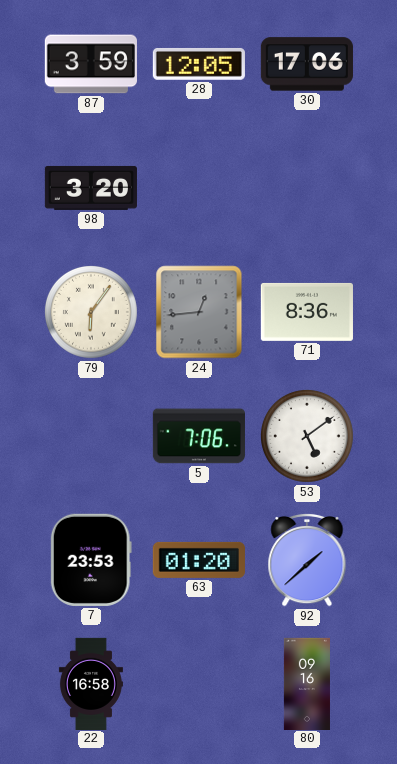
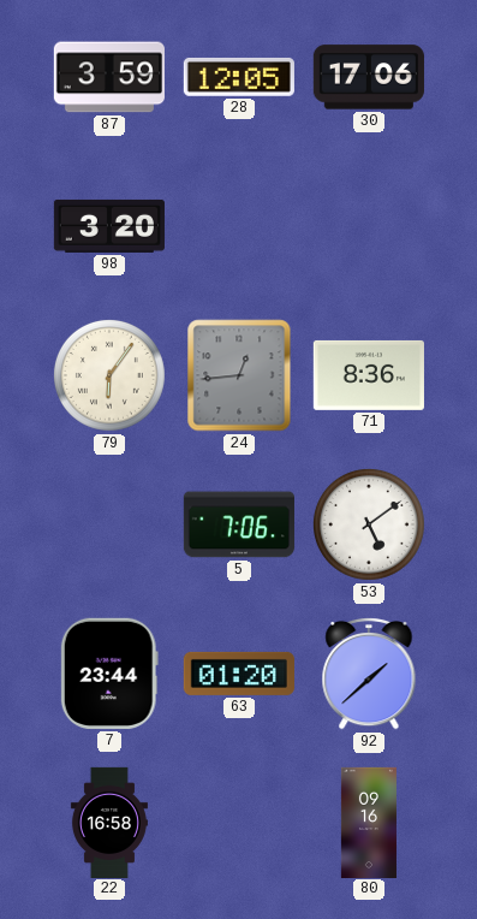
7: 23:53 -> 23:44 (109, 674)
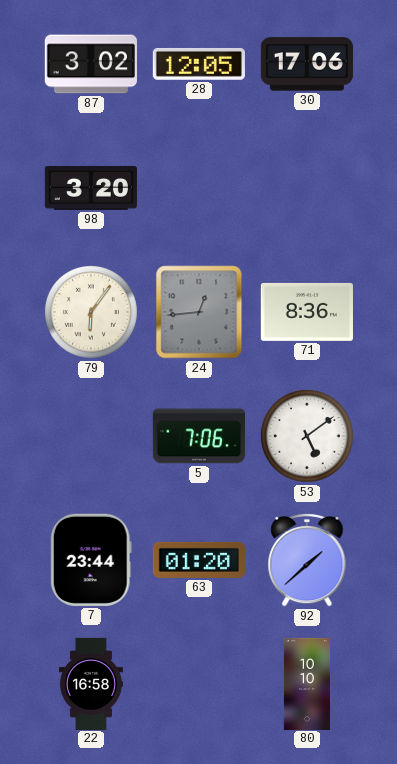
87: 3:59 -> 3:02 (91, 64)
80: 09:16 -> 10:10 (307, 683)
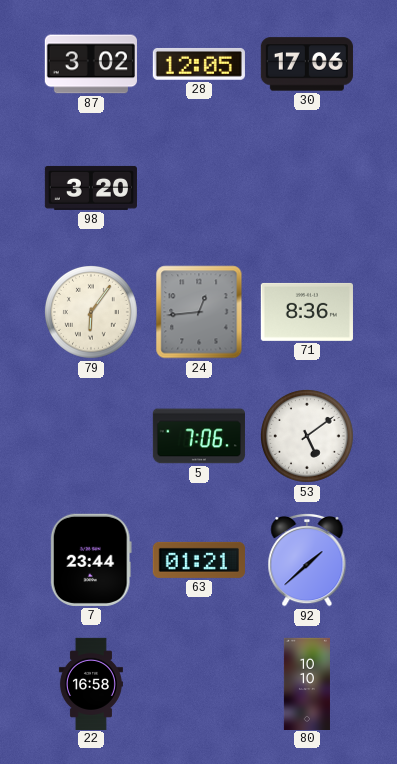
63: 01:20 -> 01:21 (199, 560)
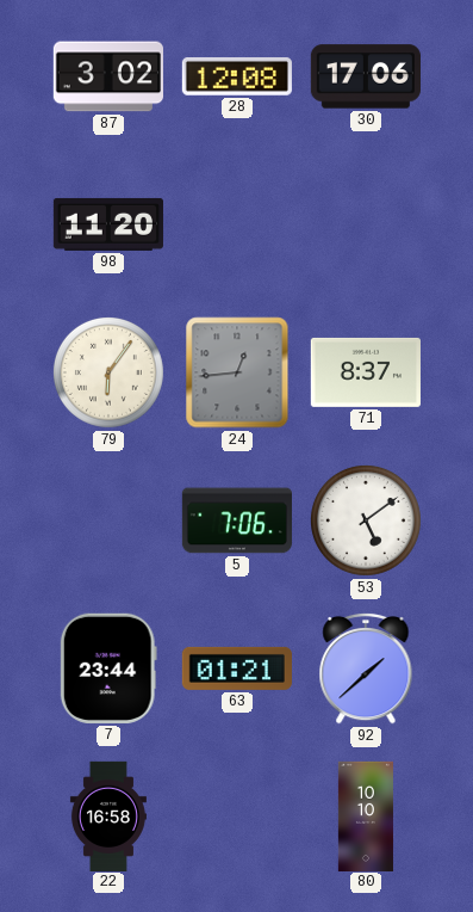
28: 12:05 -> 12:08 (237, 76)
98: 3:20 -> 11:20 (108, 224)
71: 8:36 -> 8:37 (366, 372)
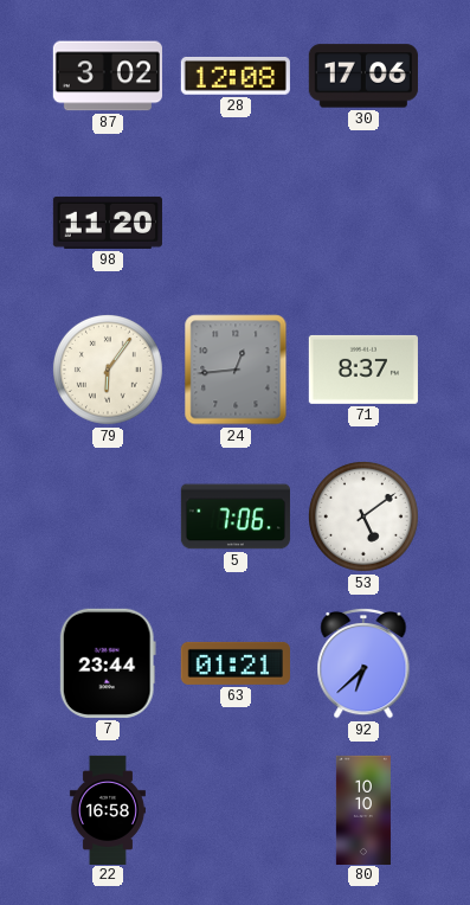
92: 1:38 -> 6:38 (363, 663)
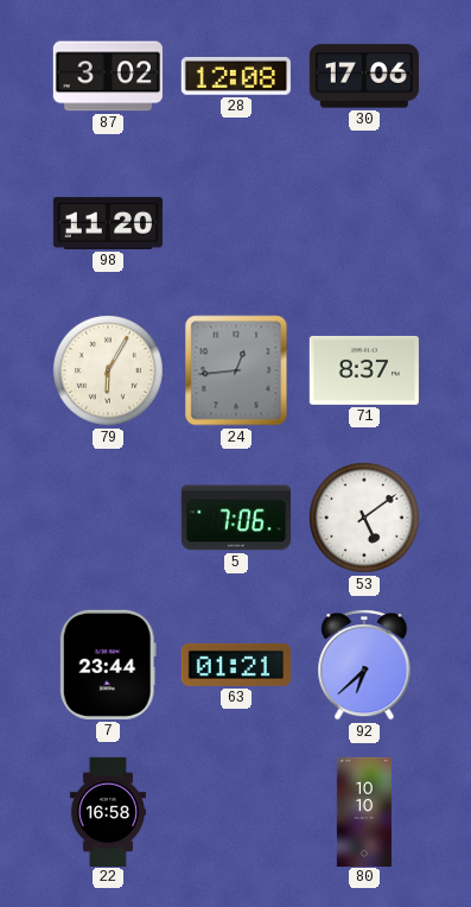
79: 6:06 -> 6:05 (108, 370)
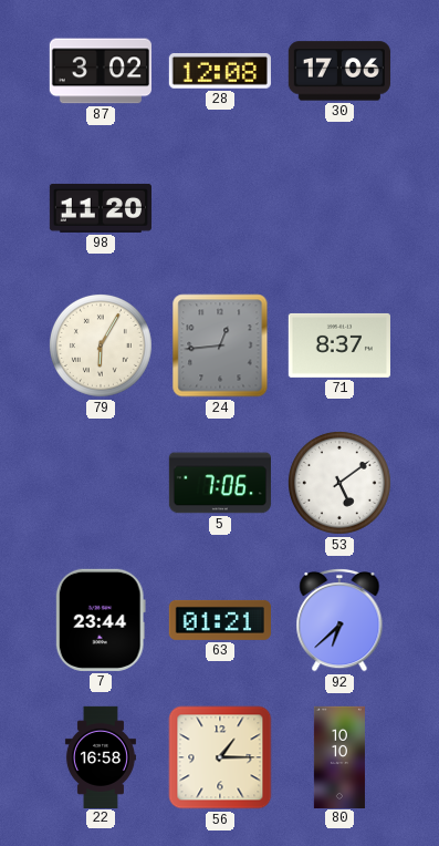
56: none -> 1:15 (220, 757)
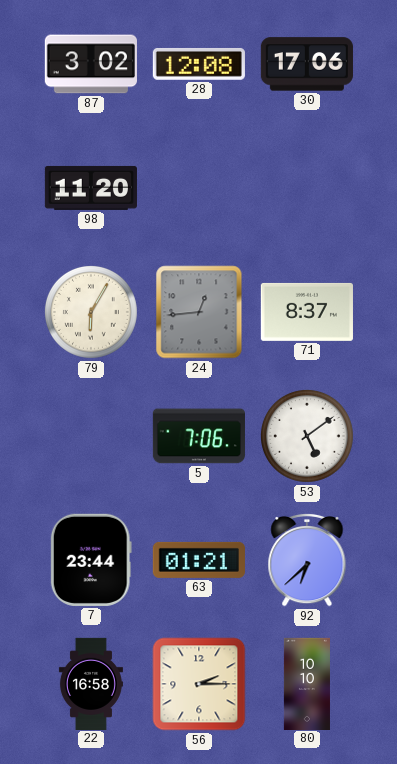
56: 1:15 -> 2:15 (199, 684)
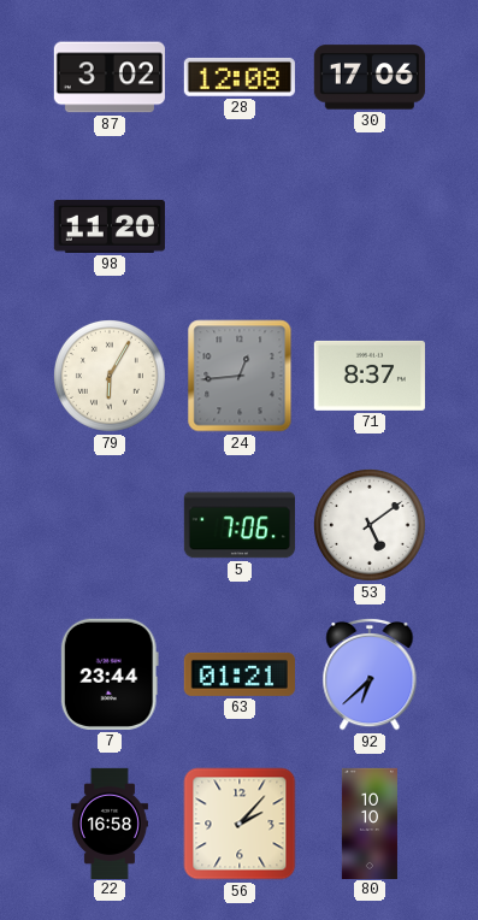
56: 2:15 -> 2:07 (240, 824)
